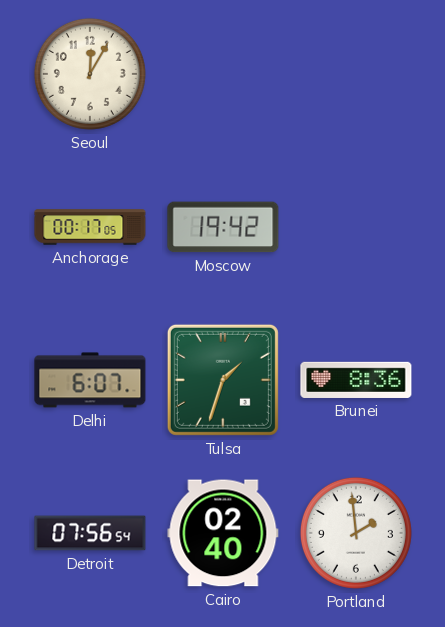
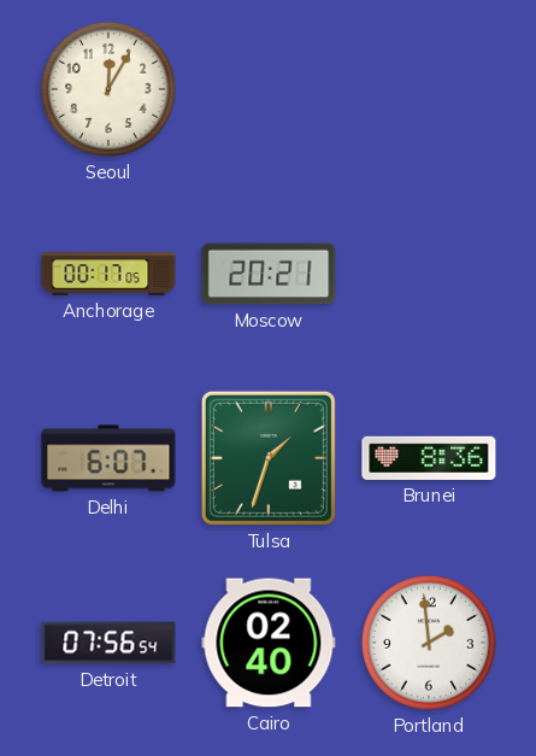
Moscow: 19:42 -> 20:21 (269, 274)
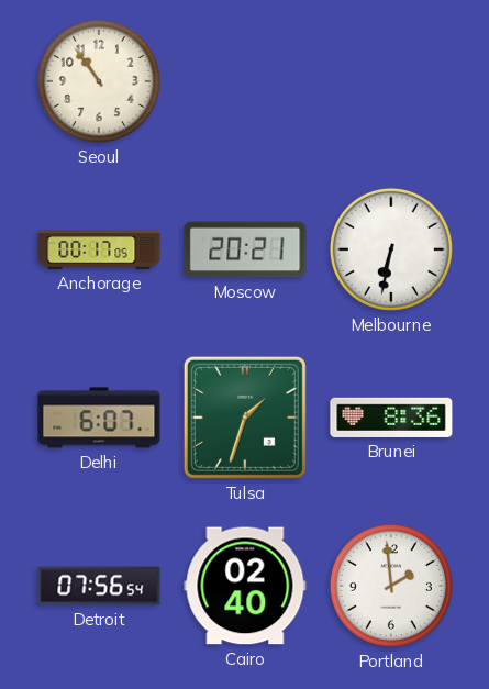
Seoul: 12:05 -> 10:54 (99, 81)
Melbourne: none -> 6:32 (391, 249)
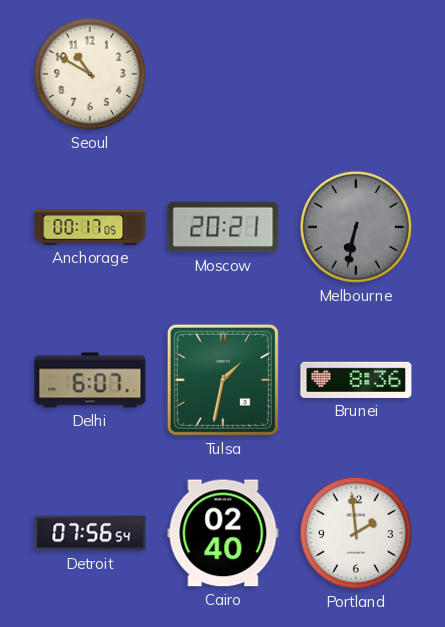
Seoul: 10:54 -> 10:50 (90, 74)
Melbourne dial: white -> grey (356, 227)
Tulsa: 1:33 -> 1:32 (223, 380)
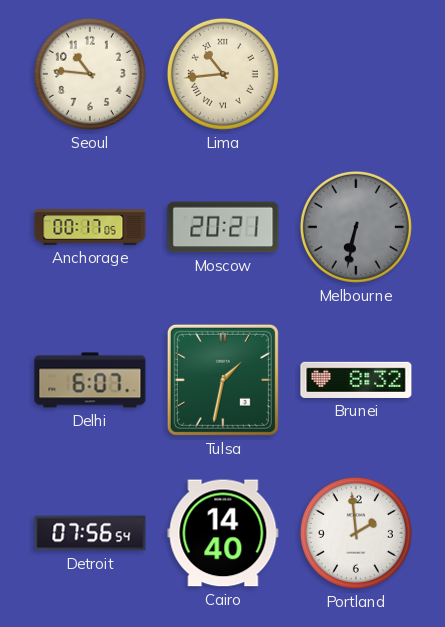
Seoul: 10:50 -> 10:46 (90, 74)
Lima: none -> 10:44 (223, 74)
Brunei: 8:36 -> 8:32 (356, 380)
Cairo: 02:40 -> 14:40 (223, 533)
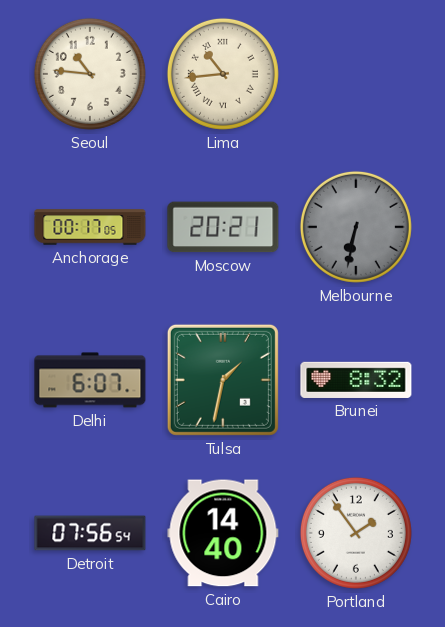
Portland: 1:59 -> 1:54 (356, 533)
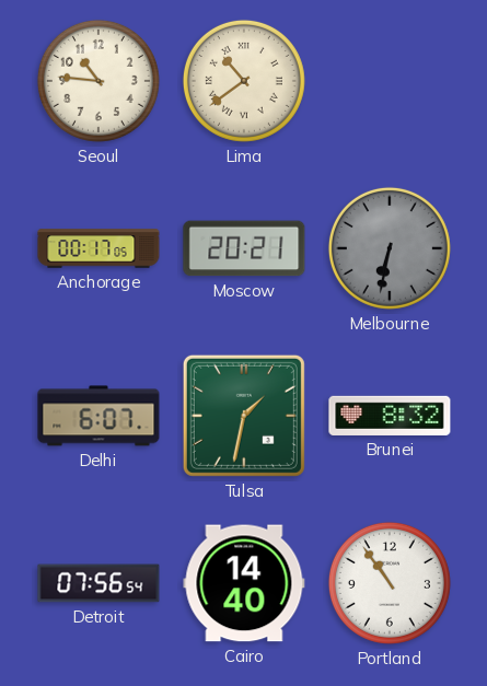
Lima: 10:44 -> 10:39 (244, 81)
Portland: 1:54 -> 10:54 (390, 583)
